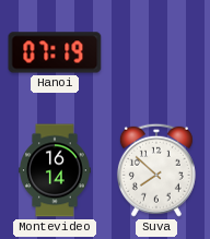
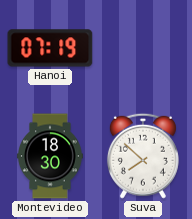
Montevideo: 16:14 -> 18:30 (50, 156)
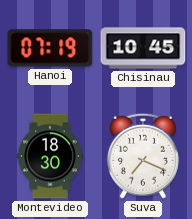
Chisinau: none -> 10:45 (143, 48)
Suva: 7:52 -> 7:19 (143, 156)
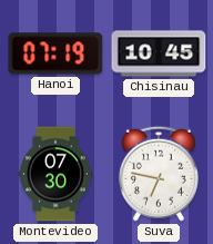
Montevideo: 18:30 -> 07:30 (55, 174)
Suva: 7:19 -> 6:47 (159, 174)
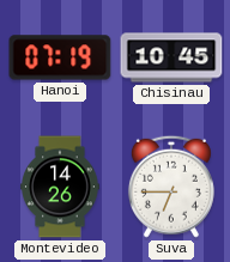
Montevideo: 07:30 -> 14:26 (60, 187)
Suva: 6:47 -> 6:45 (171, 187)
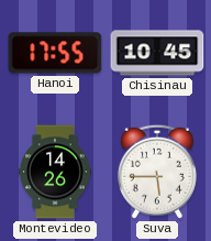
Hanoi: 07:19 -> 17:55 (55, 53)
Suva: 6:45 -> 5:45 (157, 172)
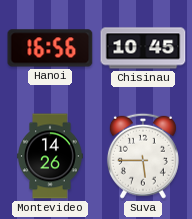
Hanoi: 17:55 -> 16:56 (50, 48)
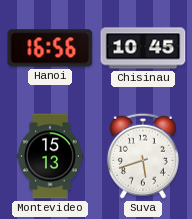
Montevideo: 14:26 -> 15:13 (50, 156)
Suva: 5:45 -> 5:42 (143, 156)
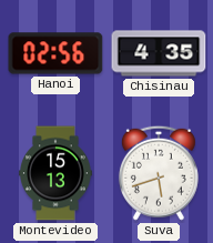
Hanoi: 16:56 -> 02:56 (55, 53)
Chisinau: 10:45 -> 4:35 (159, 53)
